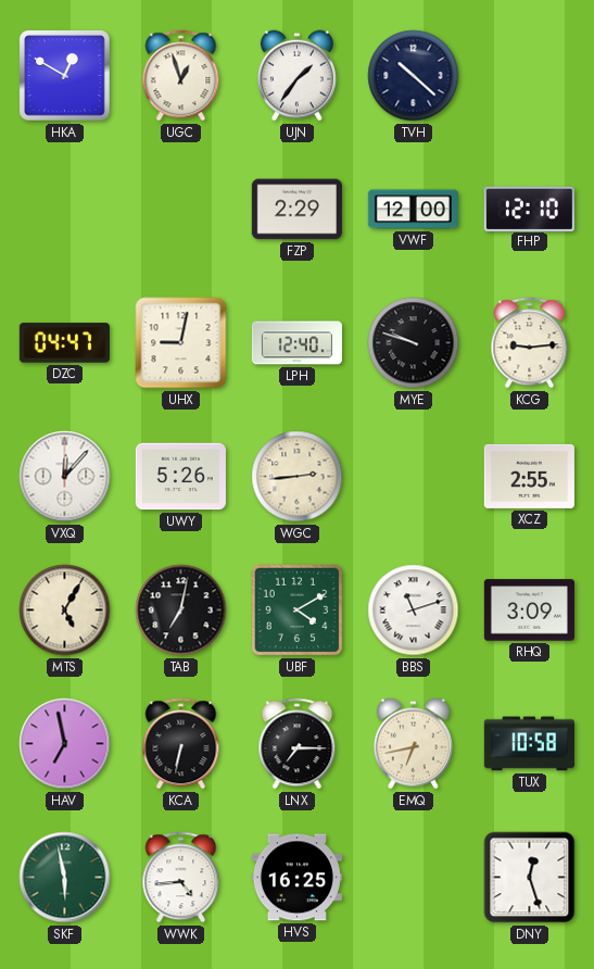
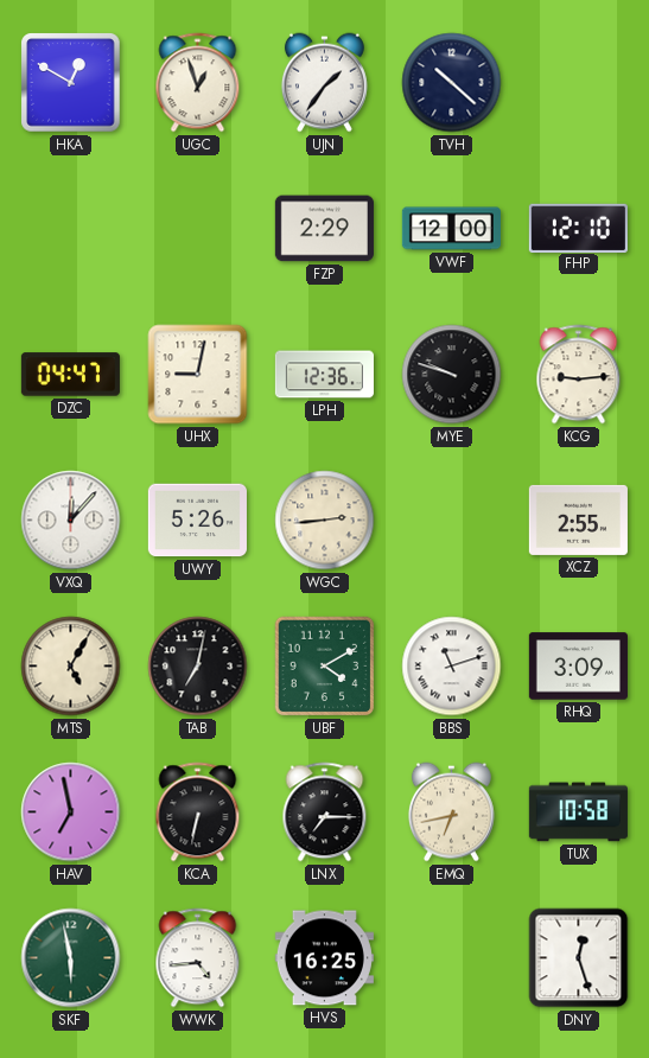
LPH: 12:40 -> 12:36 (324, 375)
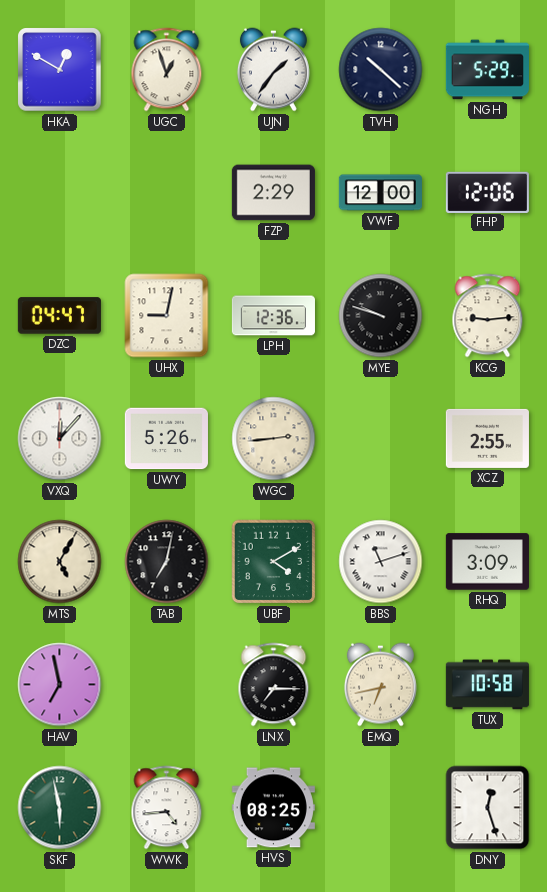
NGH: none -> 5:29 (487, 70)
FHP: 12:10 -> 12:06 (487, 192)
KCA: 6:32 -> none (198, 812)
HVS: 16:25 -> 08:25 (273, 808)
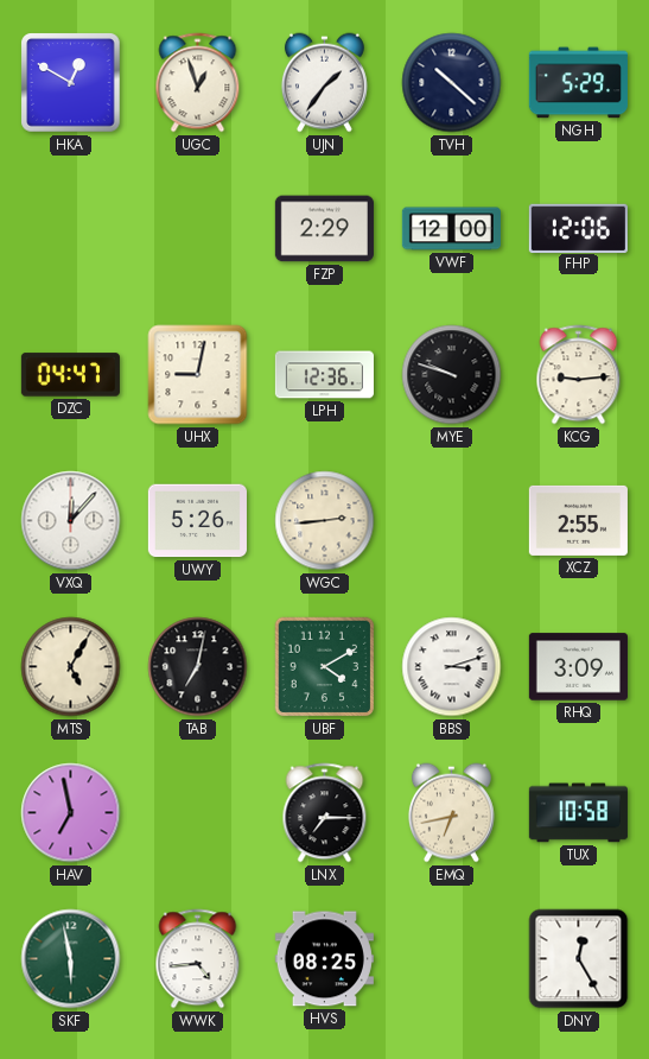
BBS: 11:12 -> 3:12 (452, 667)
DNY: 12:27 -> 12:25 (579, 959)
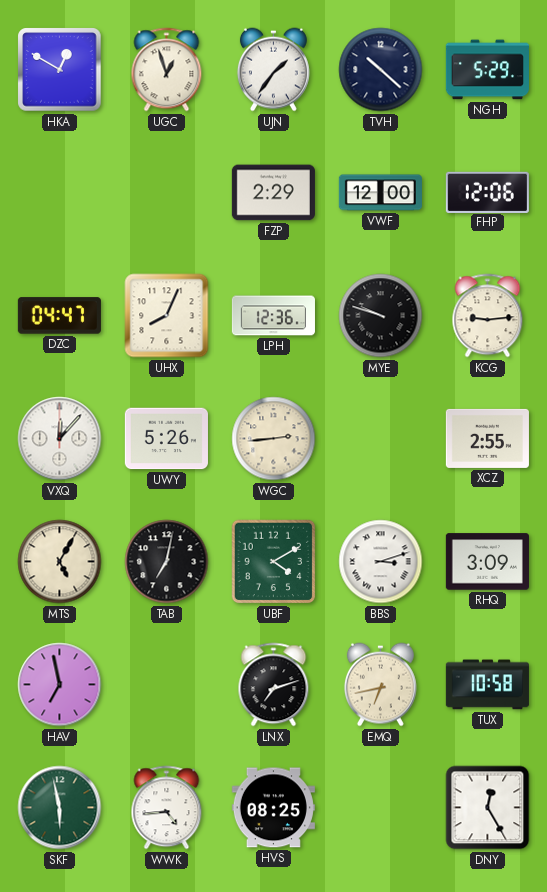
UHX: 9:02 -> 8:04 (167, 316)
LNX: 7:15 -> 7:12 (274, 685)
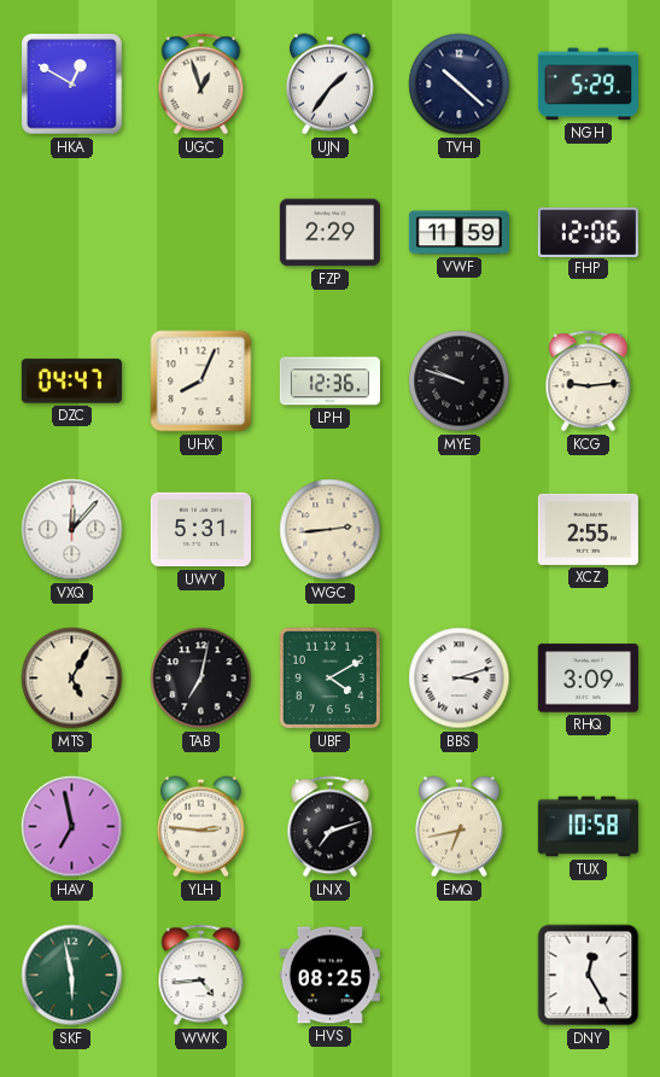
VWF: 12:00 -> 11:59 (459, 233)
UWY: 5:26 -> 5:31 (200, 530)
YLH: none -> 2:46 (200, 827)
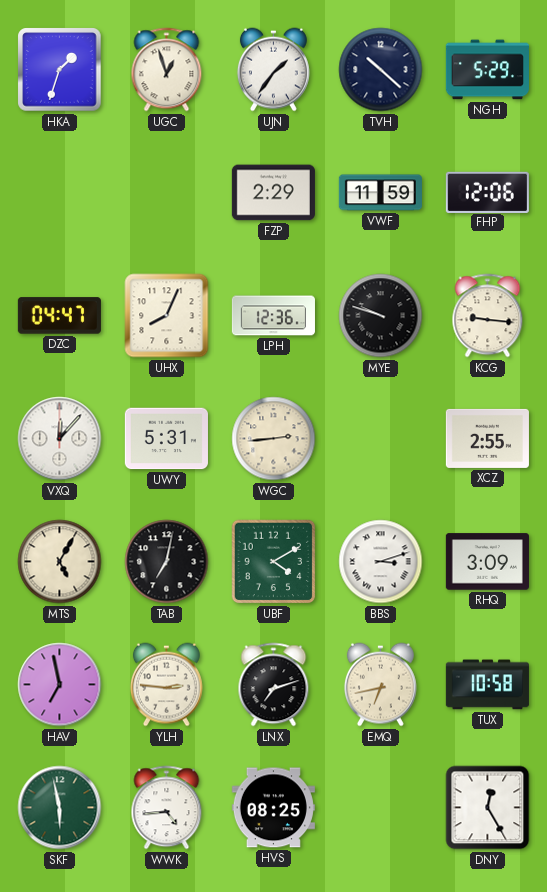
HKA: 12:50 -> 1:33 (60, 70)
KCG: 9:14 -> 9:16 (488, 316)
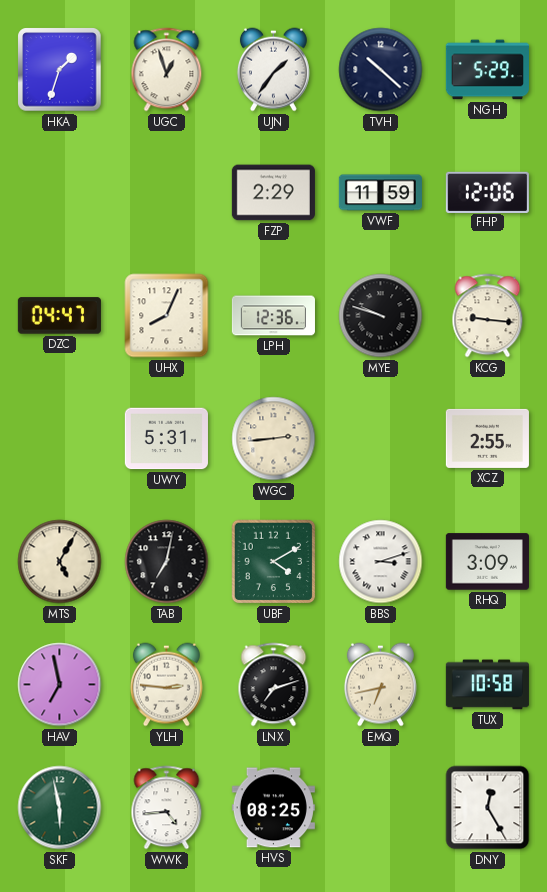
VXQ: 12:07 -> none (60, 439)
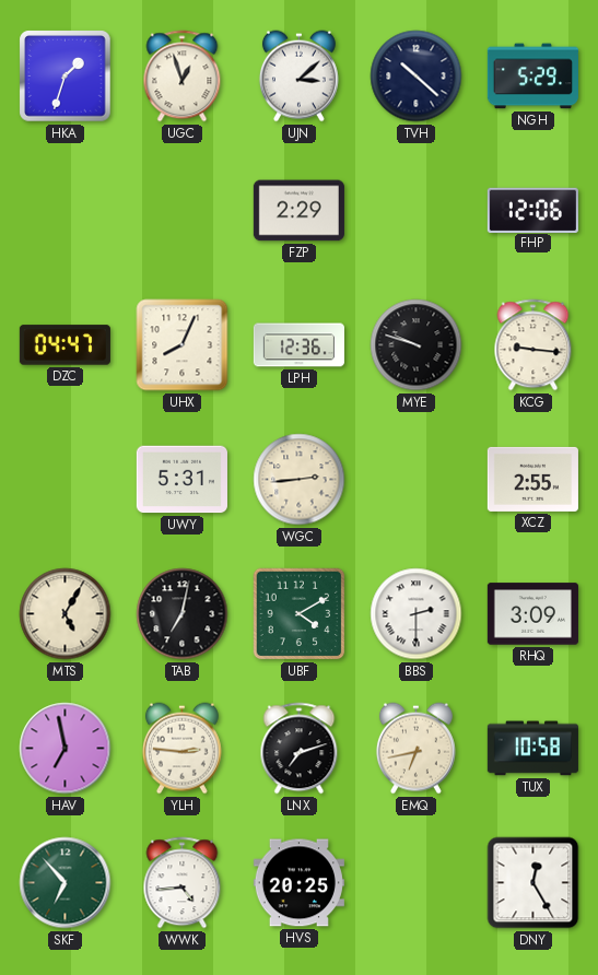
UJN: 1:36 -> 3:08 (298, 77)
VWF: 11:59 -> none (380, 193)
BBS: 3:12 -> 2:30 (417, 614)
SKF: 5:58 -> 6:53 (66, 883)
HVS: 08:25 -> 20:25 (298, 883)
